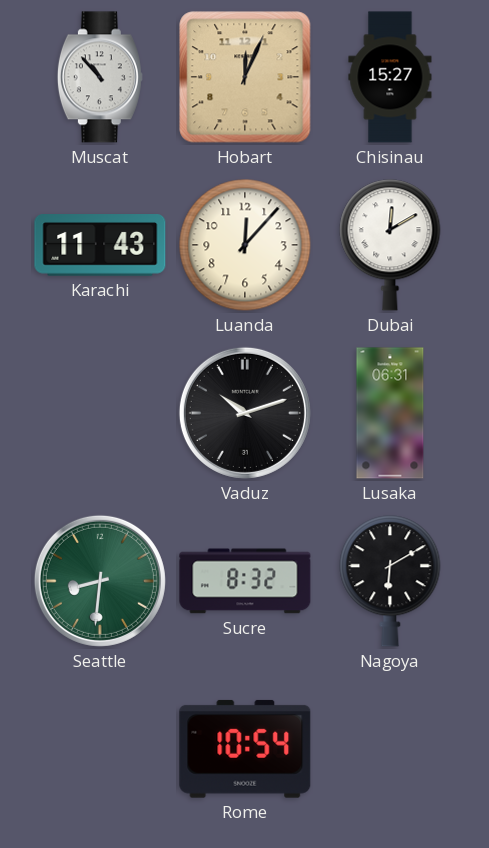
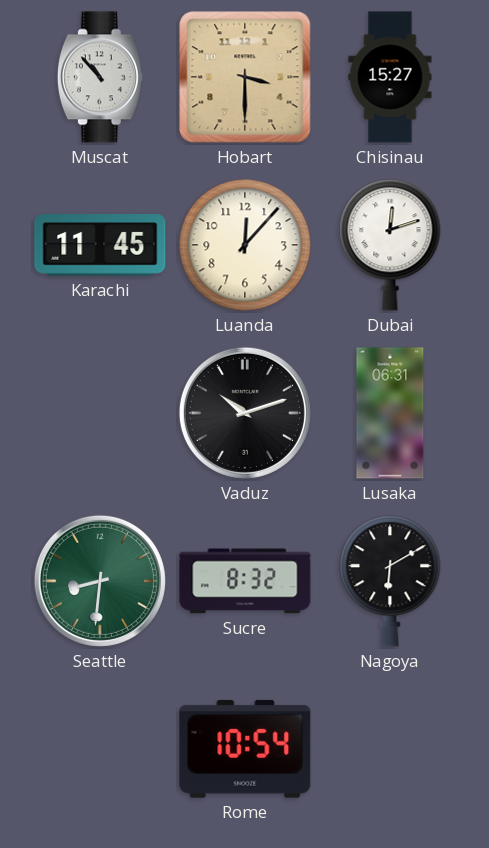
Hobart: 12:04 -> 3:30 (245, 77)
Karachi: 11:43 -> 11:45 (100, 245)
Dubai: 12:10 -> 12:12 (390, 245)
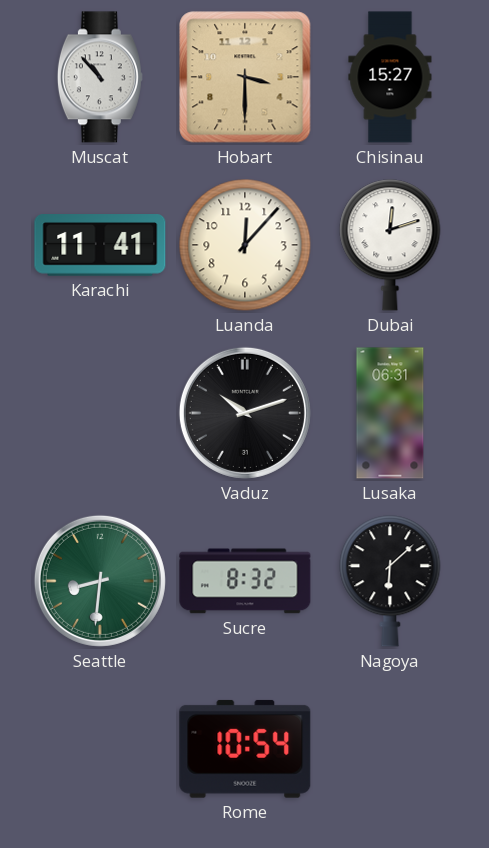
Karachi: 11:45 -> 11:41 (100, 245)
Nagoya: 6:10 -> 6:08 (390, 581)
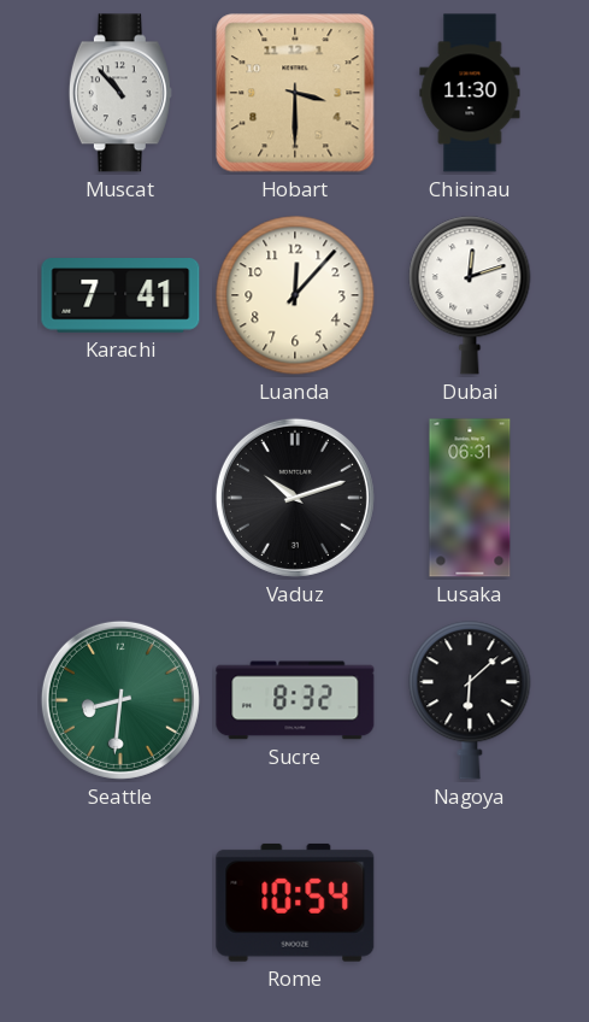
Chisinau: 15:27 -> 11:30 (470, 93)
Karachi: 11:41 -> 7:41 (120, 295)
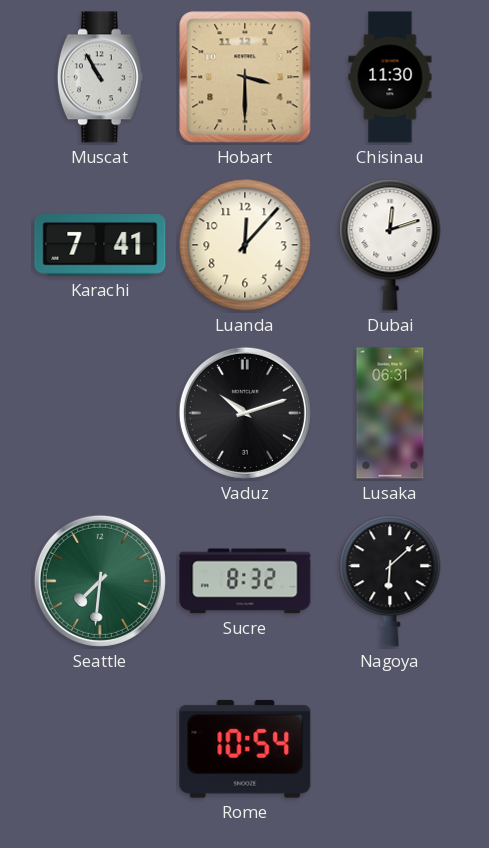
Muscat: 10:53 -> 10:55 (100, 77)
Seattle: 8:31 -> 7:31 (100, 581)
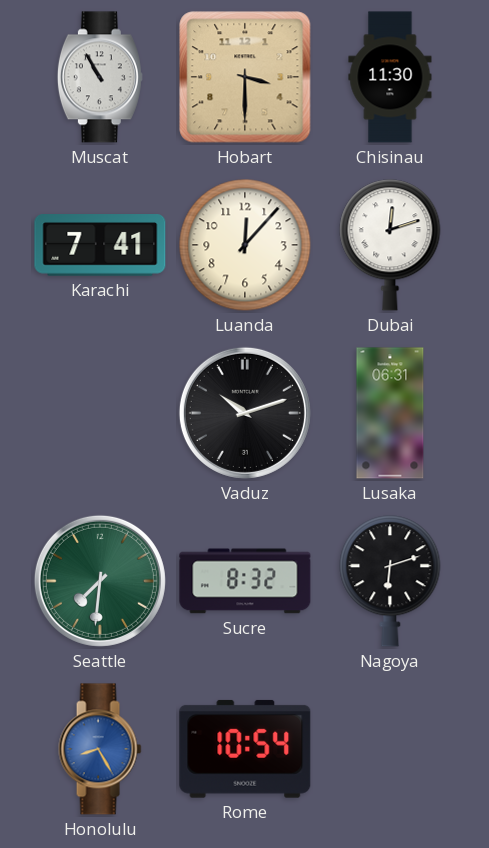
Nagoya: 6:08 -> 6:12 (390, 581)
Honolulu: none -> 8:25 (100, 749)
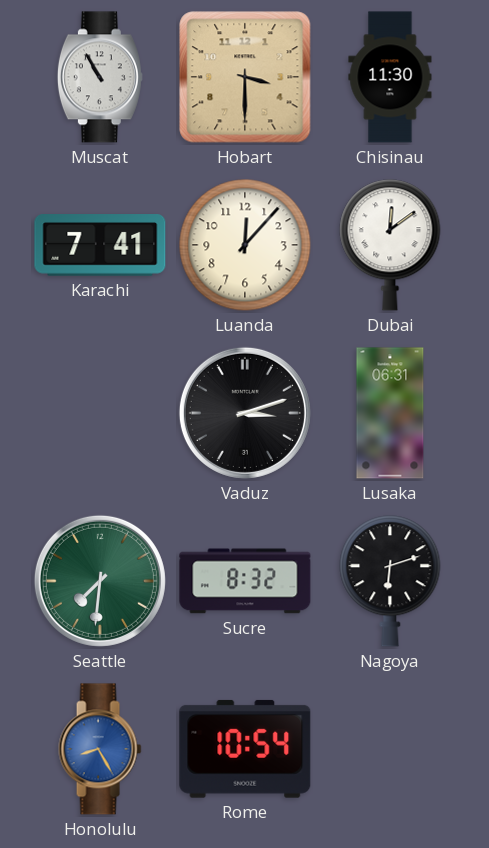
Dubai: 12:12 -> 12:09 (390, 245)
Vaduz: 10:12 -> 3:12 (245, 413)
